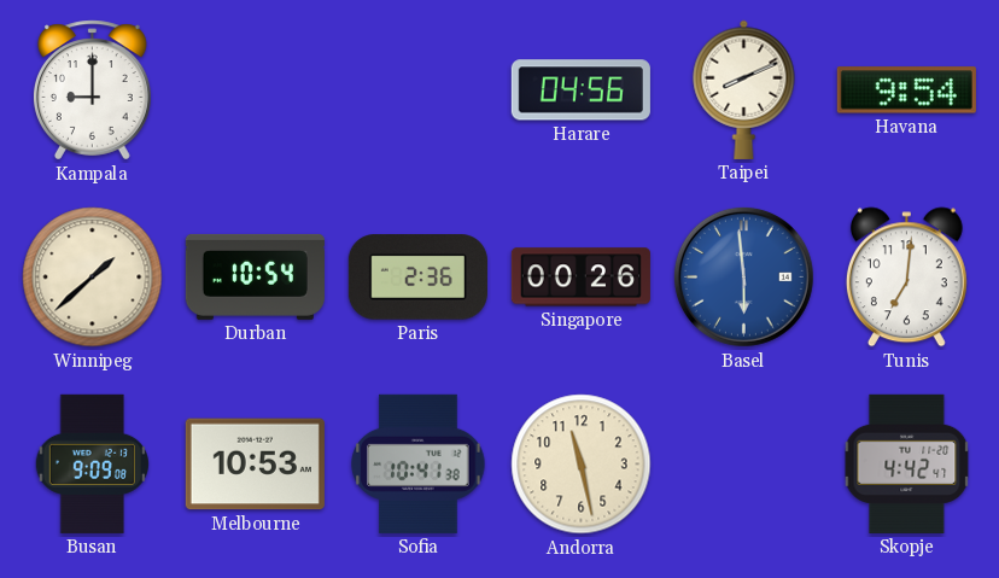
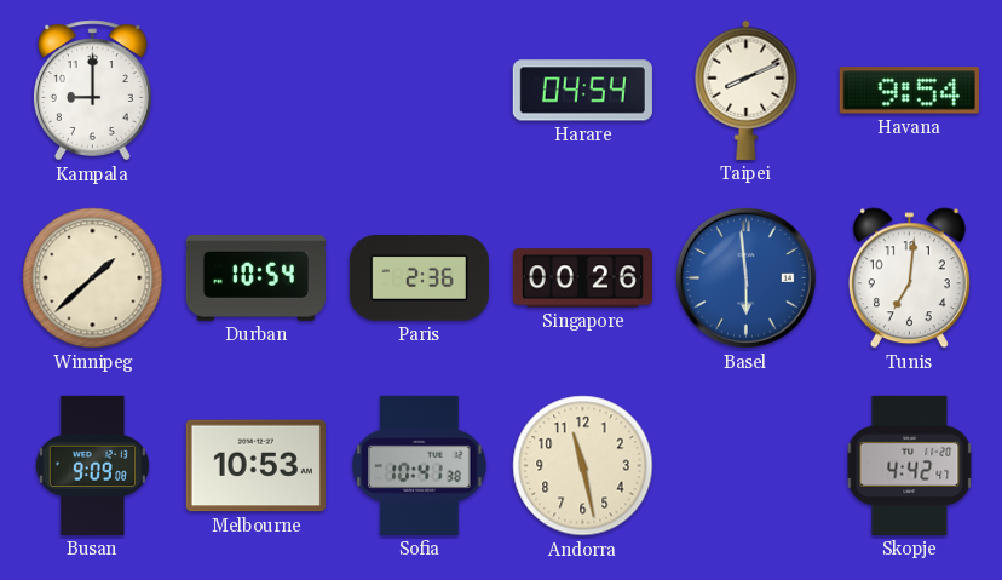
Harare: 04:56 -> 04:54 (582, 91)
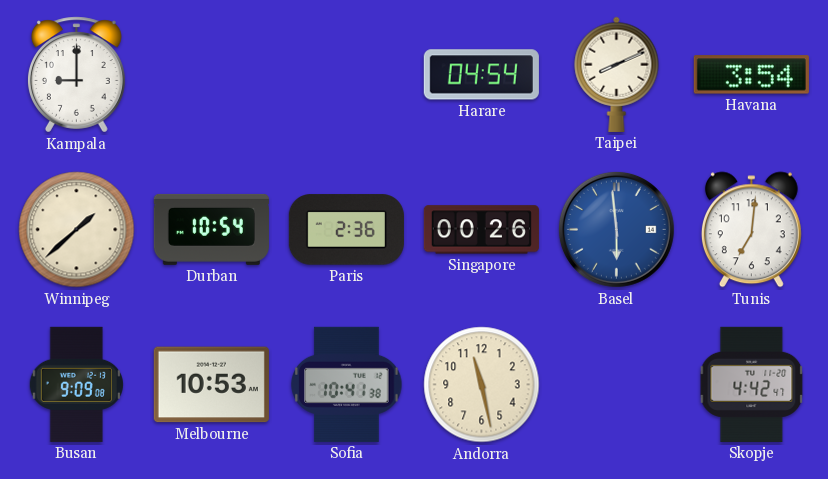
Havana: 9:54 -> 3:54 (751, 75)
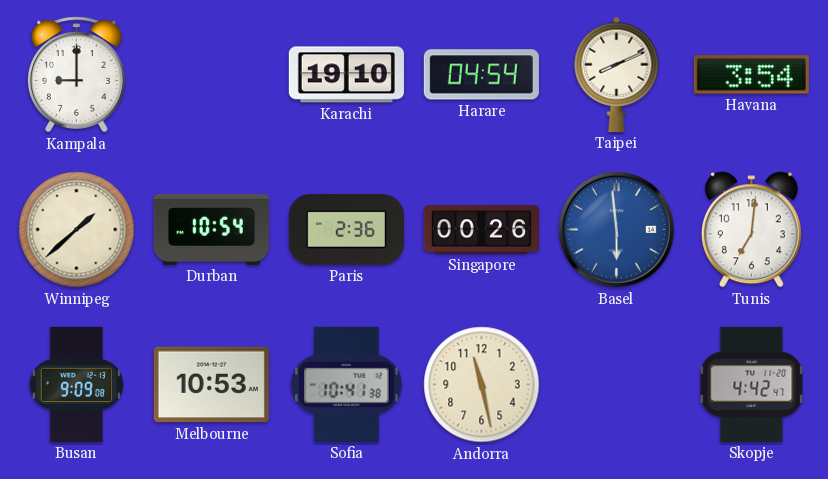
Karachi: none -> 19:10 (346, 75)
